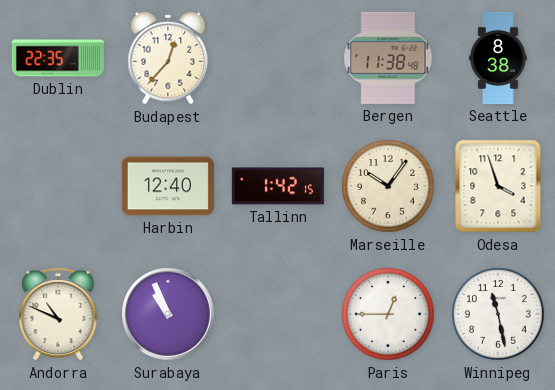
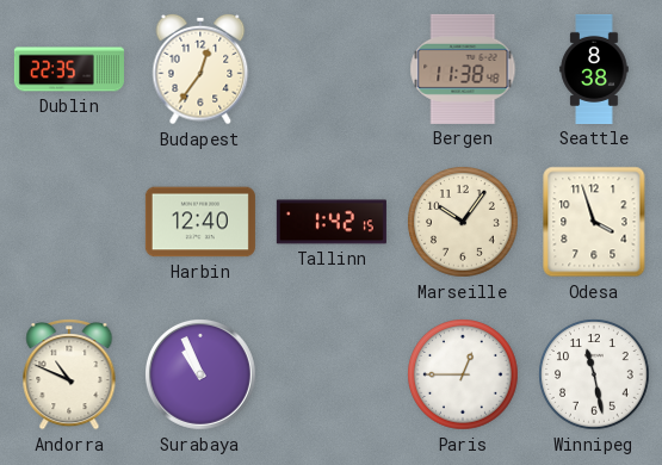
Budapest: 12:37 -> 12:36 (200, 69)
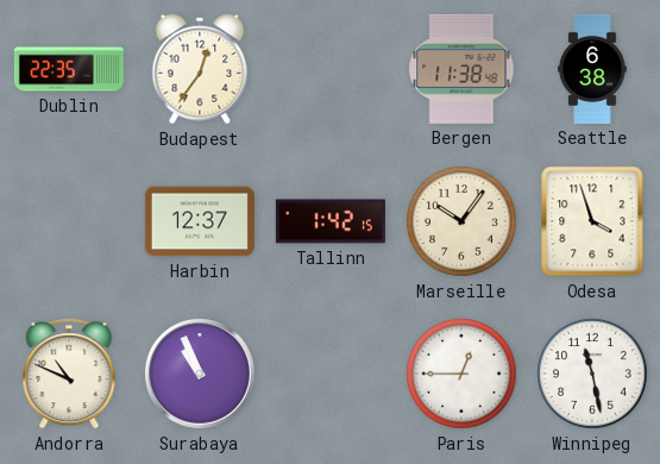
Seattle: 8:38 -> 6:38 (592, 69)
Harbin: 12:40 -> 12:37 (200, 221)
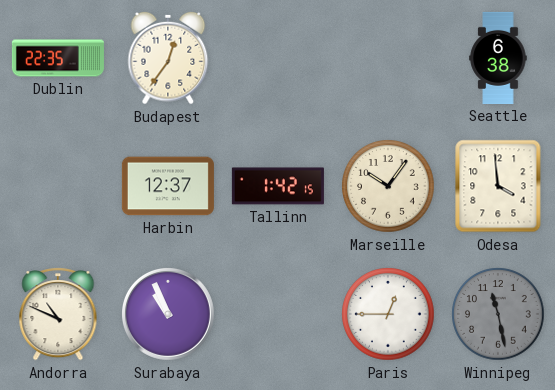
Bergen: 11:38 -> none (461, 69)
Odesa: 3:57 -> 3:59 (498, 186)
Winnipeg dial: white -> grey (498, 314)
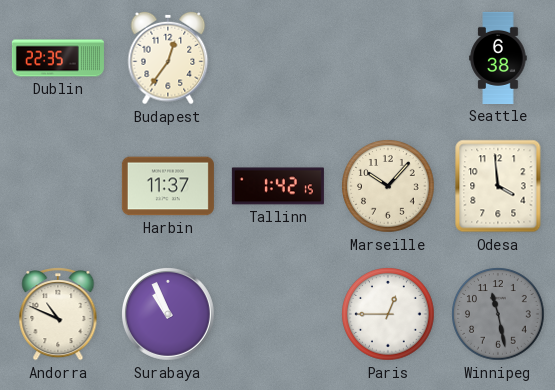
Harbin: 12:37 -> 11:37 (168, 186)
Marseille: 10:06 -> 10:07 (388, 186)
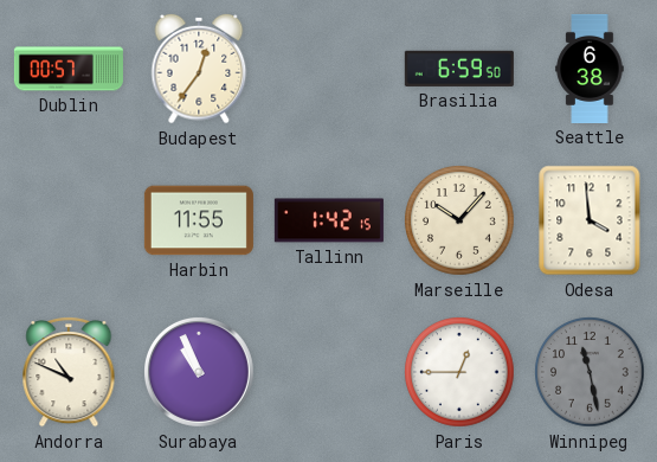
Dublin: 22:35 -> 00:57 (69, 69)
Brasilia: none -> 6:59 (459, 69)
Harbin: 11:37 -> 11:55 (199, 220)
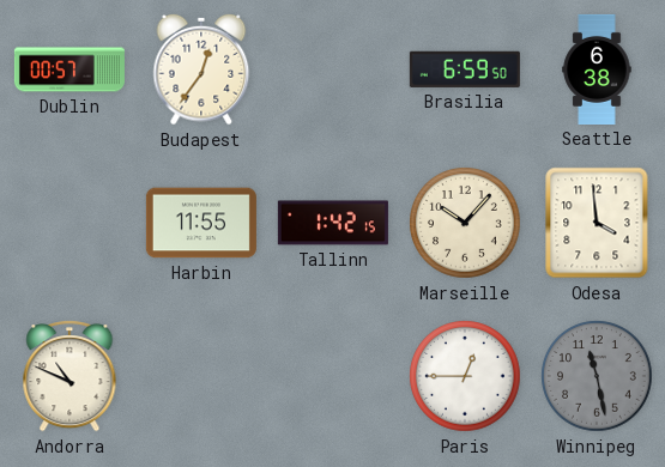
Surabaya: 10:56 -> none (199, 372)
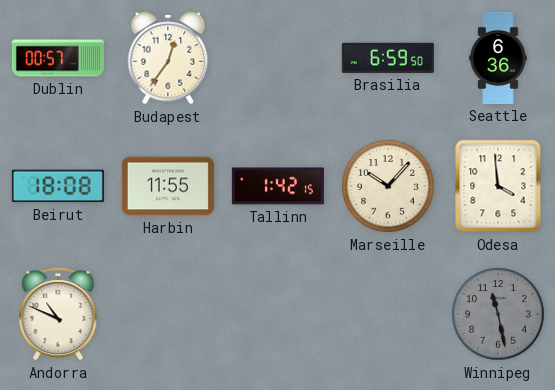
Seattle: 6:38 -> 6:36 (498, 58)
Beirut: none -> 18:08 (58, 186)
Paris: 12:45 -> none (465, 376)
